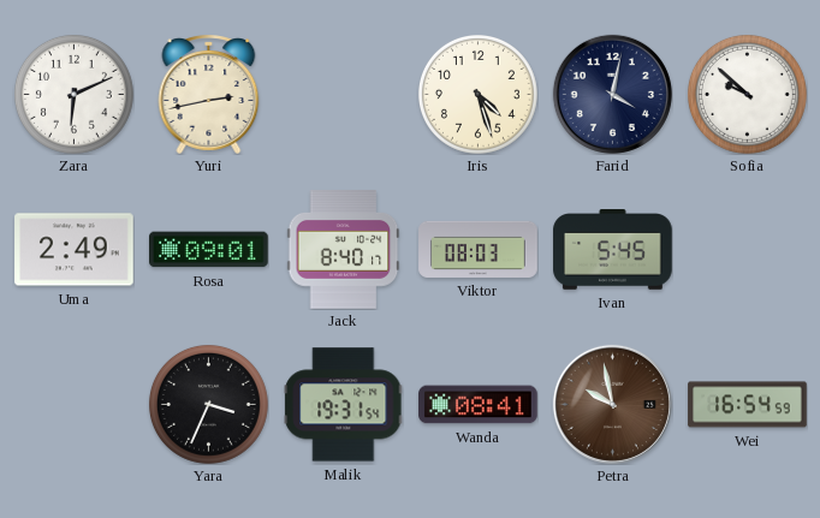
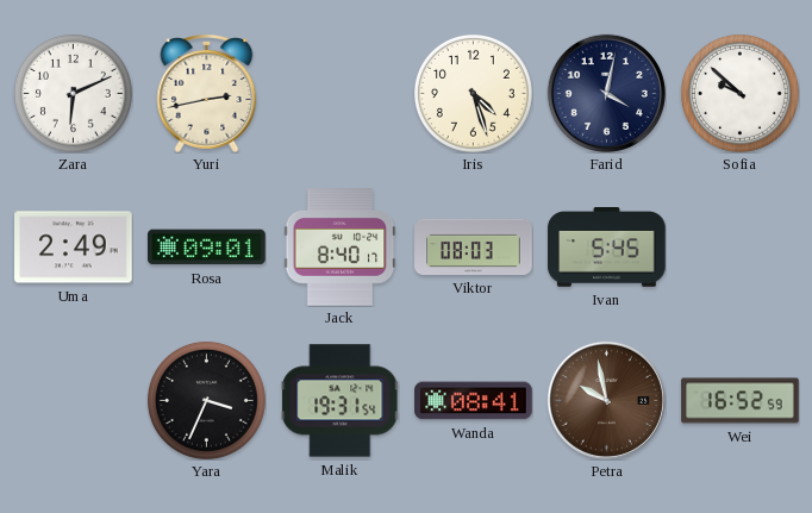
Wei: 16:54 -> 16:52 (741, 401)
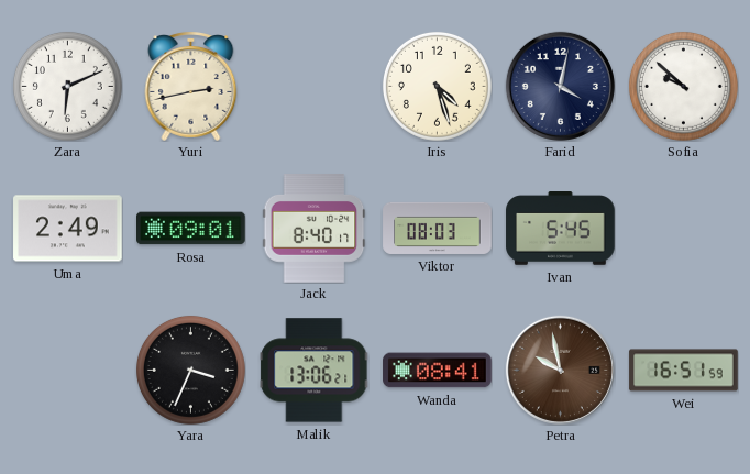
Malik: 19:31 -> 13:06 (313, 371)
Wei: 16:52 -> 16:51 (684, 371)
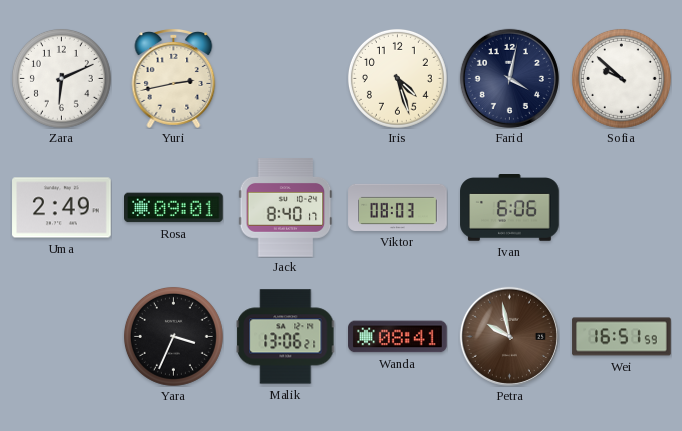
Ivan: 5:45 -> 6:06 (510, 208)
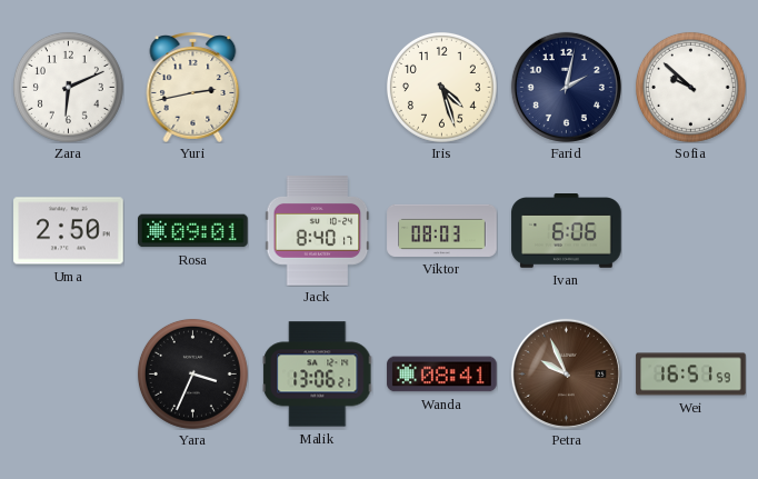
Farid: 4:02 -> 2:02 (566, 87)
Uma: 2:49 -> 2:50 (69, 231)
Petra: 9:58 -> 9:56 (566, 373)
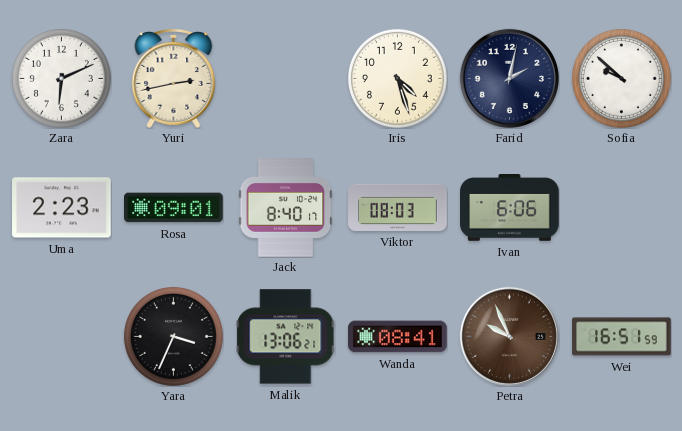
Uma: 2:50 -> 2:23 (62, 208)
